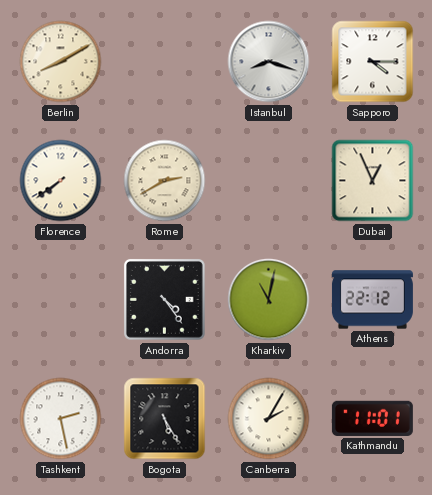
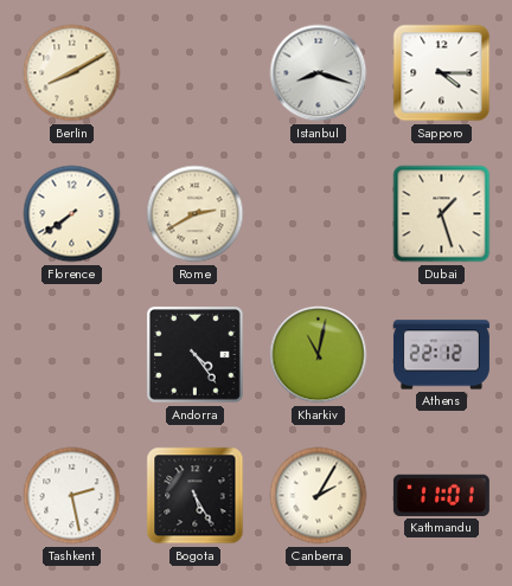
Dubai: 12:56 -> 1:27 (442, 214)
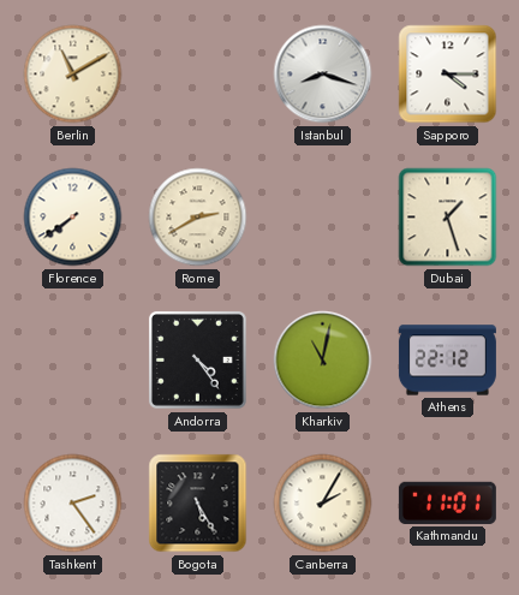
Berlin: 8:10 -> 11:10 (73, 75)
Tashkent: 2:28 -> 2:24 (73, 504)
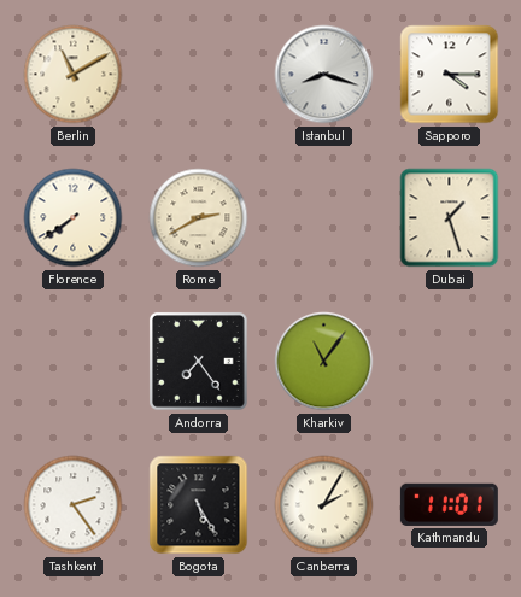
Andorra: 4:24 -> 7:24 (198, 361)
Kharkiv: 11:02 -> 11:06 (324, 362)
Athens: 22:12 -> none (447, 361)
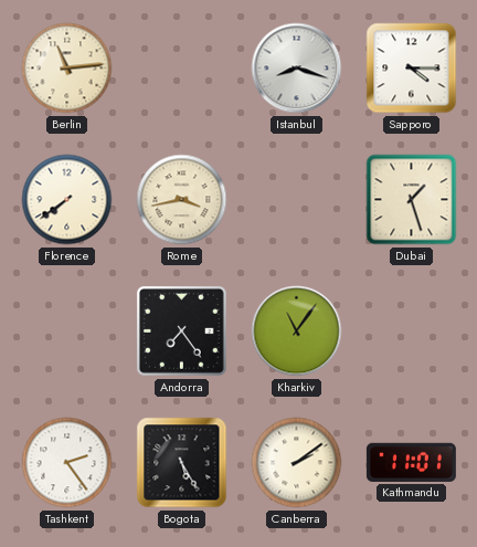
Berlin: 11:10 -> 11:14 (67, 69)
Rome: 2:40 -> 3:43 (182, 200)
Canberra: 2:05 -> 2:09 (297, 463)
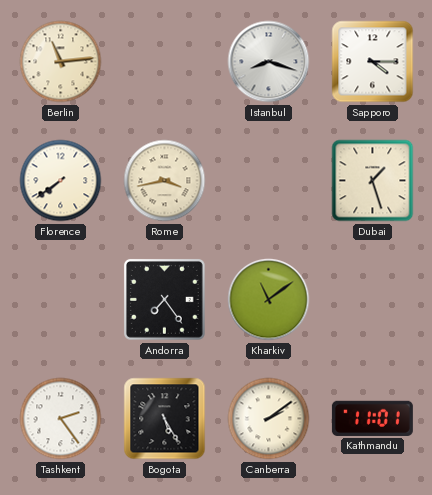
Kharkiv: 11:06 -> 11:09 (269, 300)
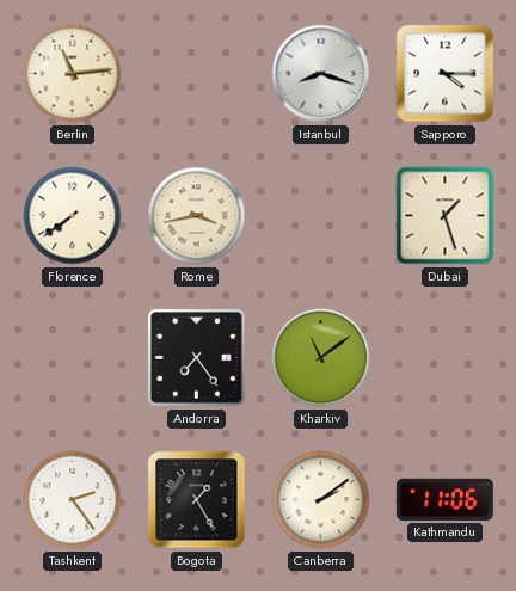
Bogota: 5:25 -> 1:25 (197, 500)
Kathmandu: 11:01 -> 11:06 (444, 499)
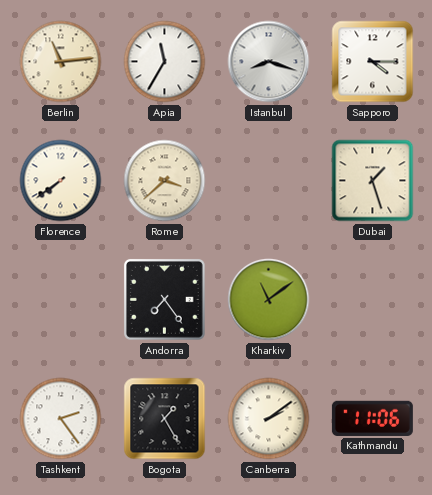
Apia: none -> 11:35 (165, 62)
Rome: 3:43 -> 3:38 (165, 181)
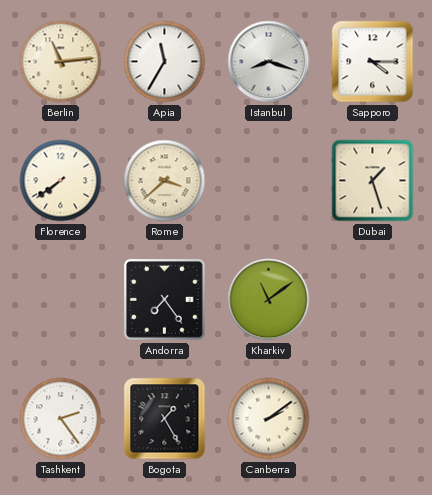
Kathmandu: 11:06 -> none (372, 418)
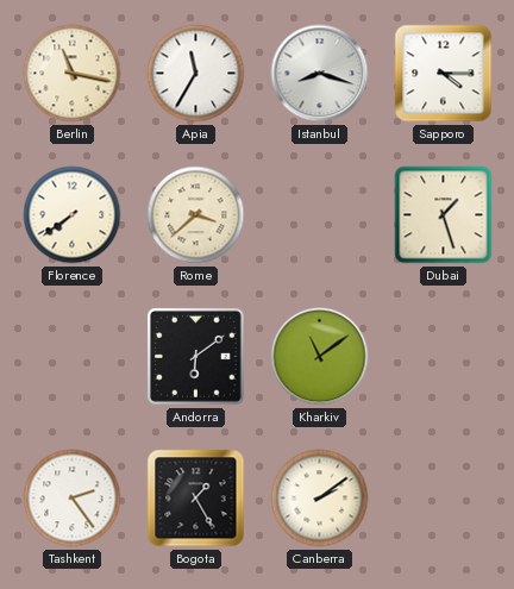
Berlin: 11:14 -> 11:17 (73, 74)
Andorra: 7:24 -> 6:09 (195, 356)
